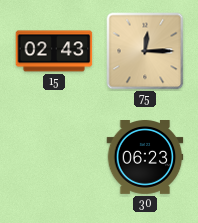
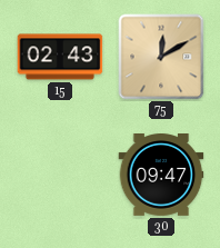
75: 12:15 -> 12:10 (161, 57)
30: 06:23 -> 09:47 (161, 176)
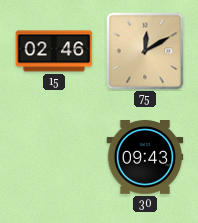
15: 02:43 -> 02:46 (54, 51)
30: 09:47 -> 09:43 (145, 158)
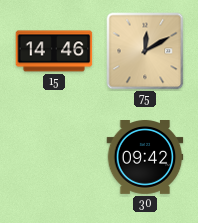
15: 02:46 -> 14:46 (54, 51)
30: 09:43 -> 09:42 (145, 158)
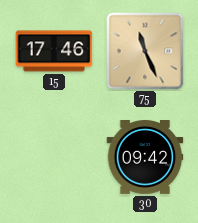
15: 14:46 -> 17:46 (54, 51)
75: 12:10 -> 11:26 (145, 51)
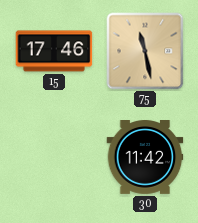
75: 11:26 -> 11:28 (145, 51)
30: 09:42 -> 11:42 (145, 158)
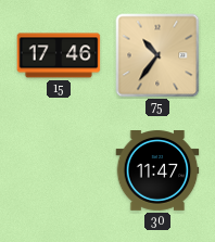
75: 11:28 -> 10:36 (157, 55)
30: 11:42 -> 11:47 (157, 171)
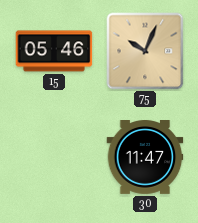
15: 17:46 -> 05:46 (54, 51)
75: 10:36 -> 10:04 (145, 51)
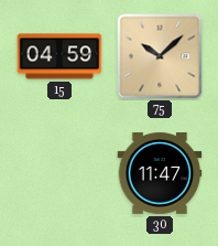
15: 05:46 -> 04:59 (59, 56)
75: 10:04 -> 10:08 (160, 56)
